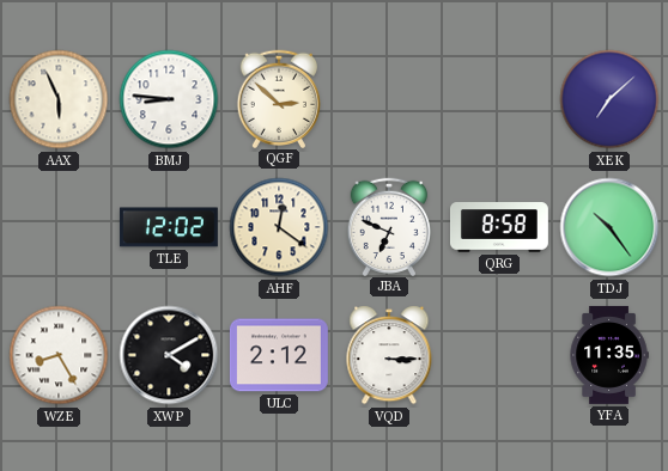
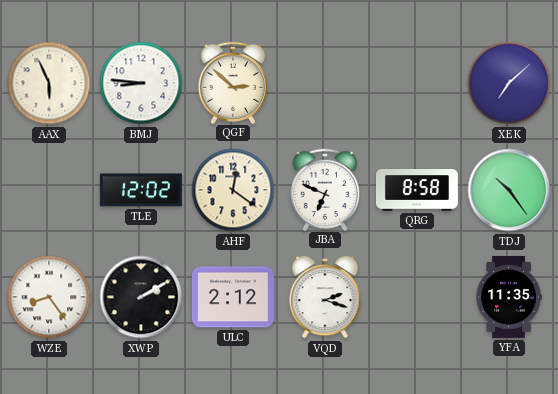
WZE: 8:25 -> 8:24 (49, 297)
XWP: 4:10 -> 2:10 (141, 297)
VQD: 3:15 -> 2:18 (325, 297)
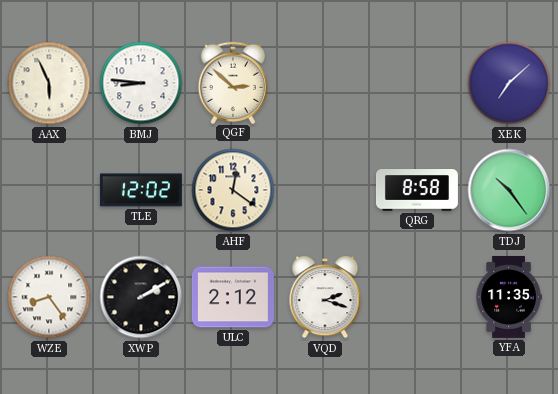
JBA: 6:49 -> none (324, 189)
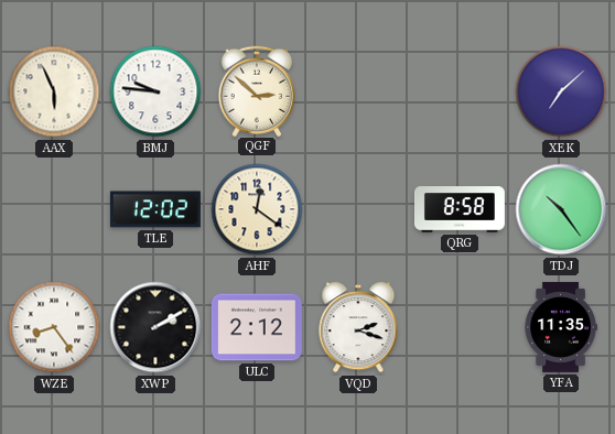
BMJ: 8:46 -> 9:46 (155, 91)
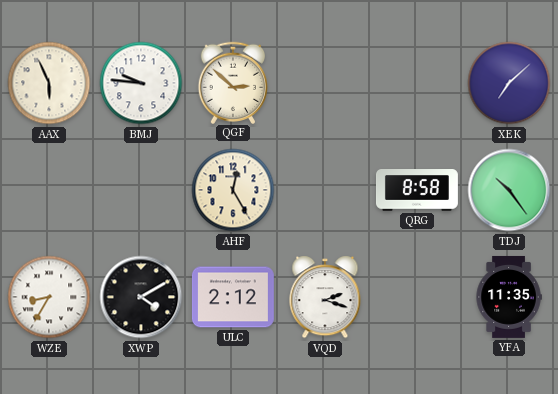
TLE: 12:02 -> none (155, 209)
AHF: 12:21 -> 12:25 (233, 190)
WZE: 8:24 -> 8:35 (49, 297)
XWP: 2:10 -> 4:10 (141, 297)
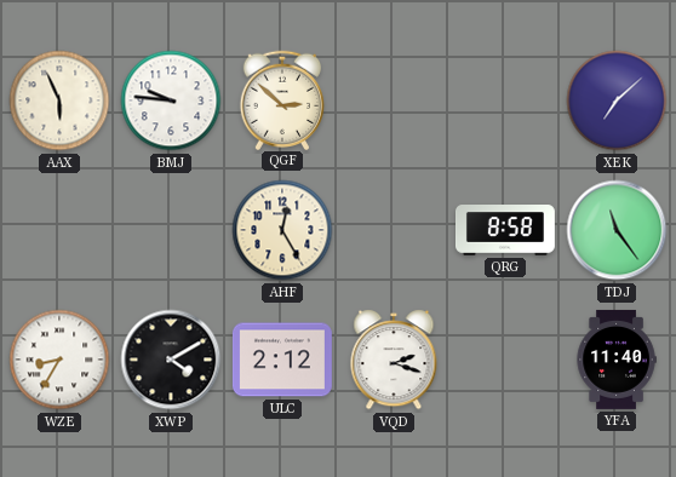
TDJ: 10:24 -> 11:24 (617, 230)
YFA: 11:35 -> 11:40 (617, 360)
